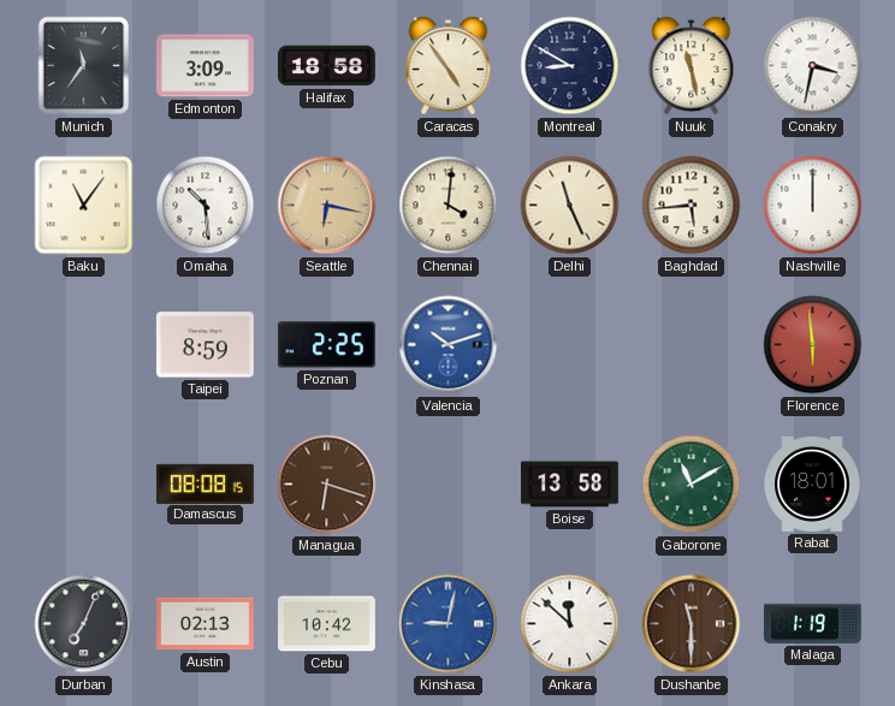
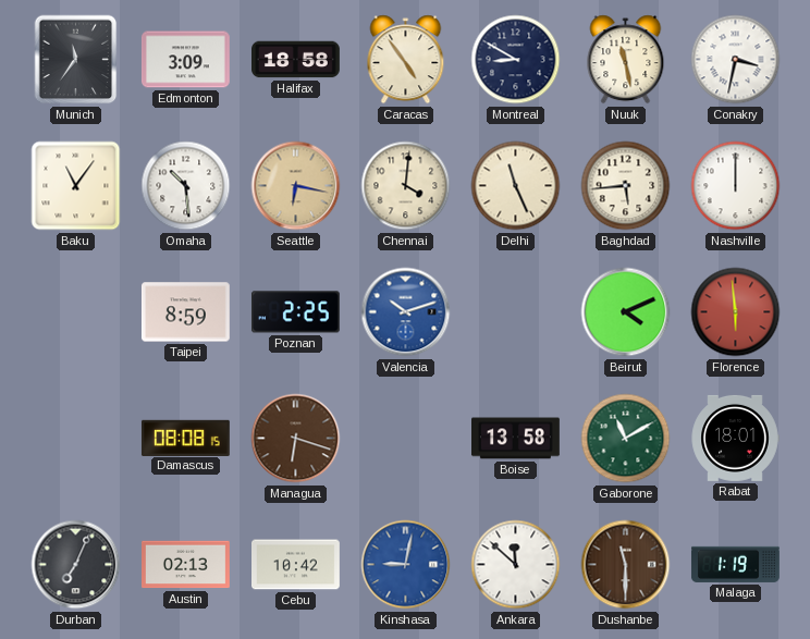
Beirut: none -> 4:11 (626, 312)
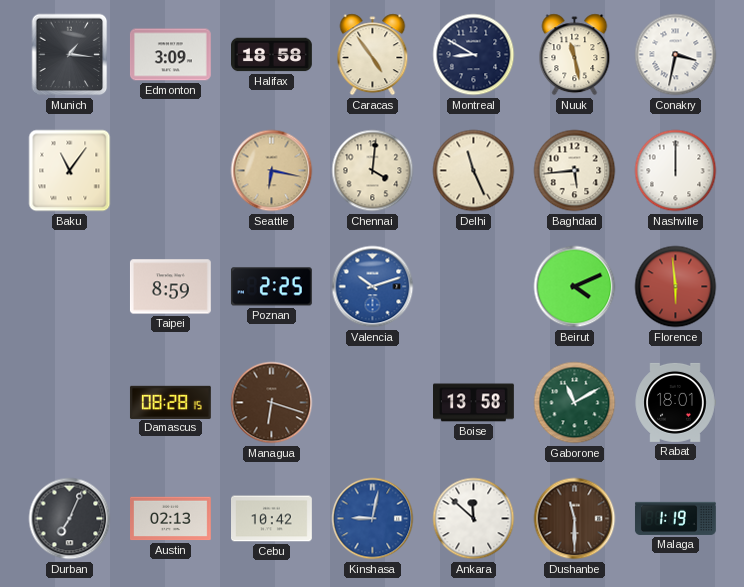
Munich: 11:36 -> 1:16 (70, 55)
Omaha: 10:29 -> none (186, 186)
Damascus: 08:08 -> 08:28 (170, 402)
